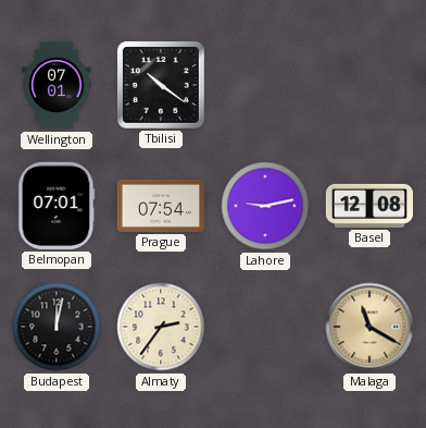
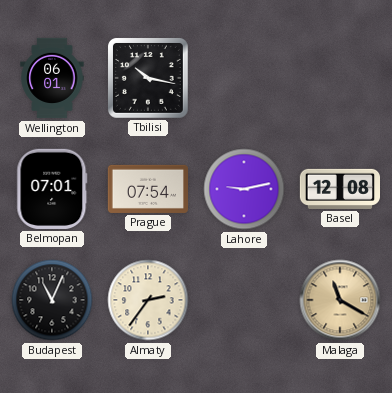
Wellington: 07:01 -> 06:01 (52, 78)
Tbilisi: 10:21 -> 10:17 (148, 78)
Budapest: 12:02 -> 11:04 (52, 300)
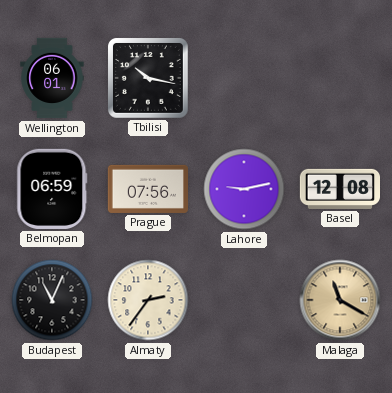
Belmopan: 07:01 -> 06:59 (52, 189)
Prague: 07:54 -> 07:56 (147, 189)
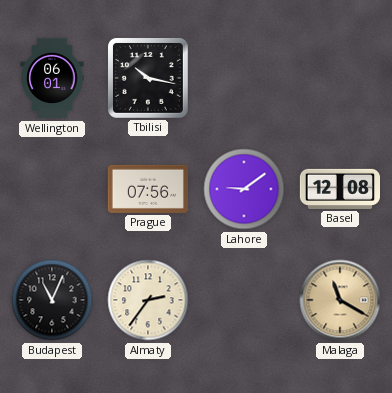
Belmopan: 06:59 -> none (52, 189)
Lahore: 9:13 -> 9:09 (244, 189)
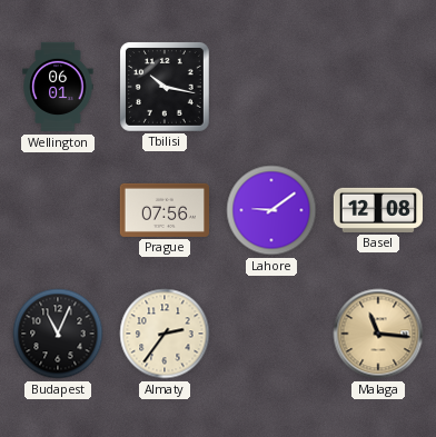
Malaga: 11:20 -> 11:16 (378, 334)
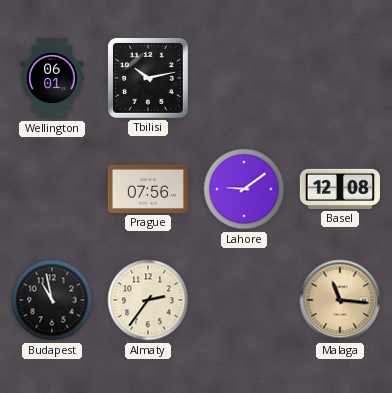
Tbilisi: 10:17 -> 10:13 (148, 78)
Budapest: 11:04 -> 10:58 (52, 300)
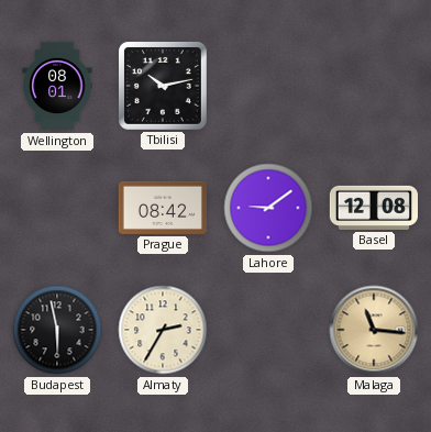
Wellington: 06:01 -> 08:01 (57, 86)
Prague: 07:56 -> 08:42 (162, 208)
Budapest: 10:58 -> 5:58 (57, 330)
Almaty: 2:36 -> 2:35 (163, 330)
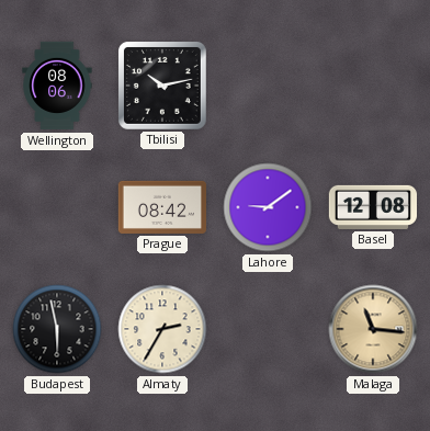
Wellington: 08:01 -> 08:06 (57, 86)
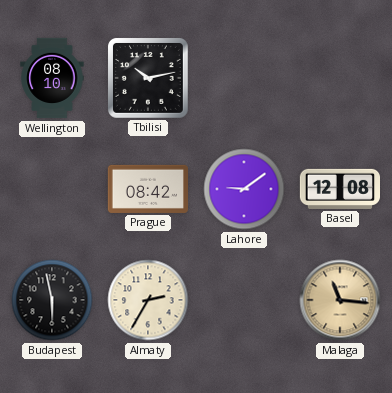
Wellington: 08:06 -> 08:10 (52, 78)
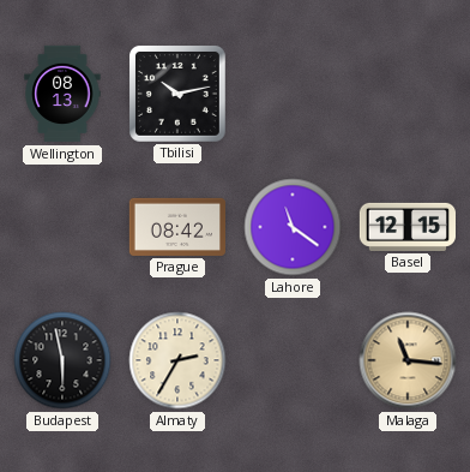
Wellington: 08:10 -> 08:13 (62, 94)
Lahore: 9:09 -> 11:21 (293, 227)
Basel: 12:08 -> 12:15 (406, 227)
